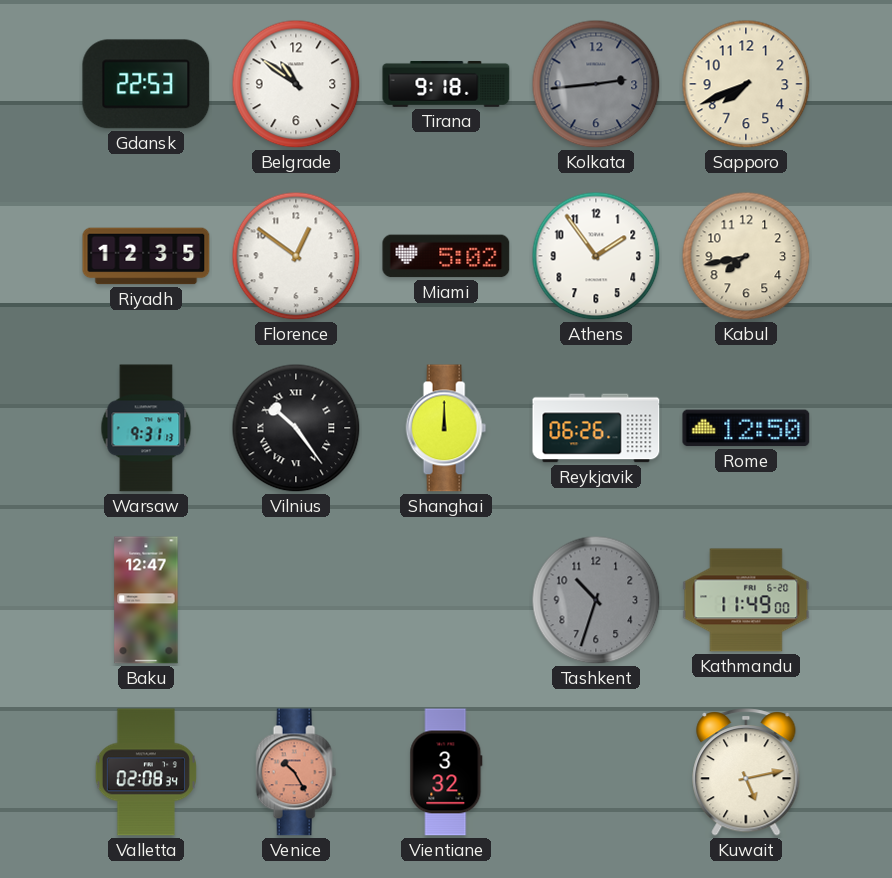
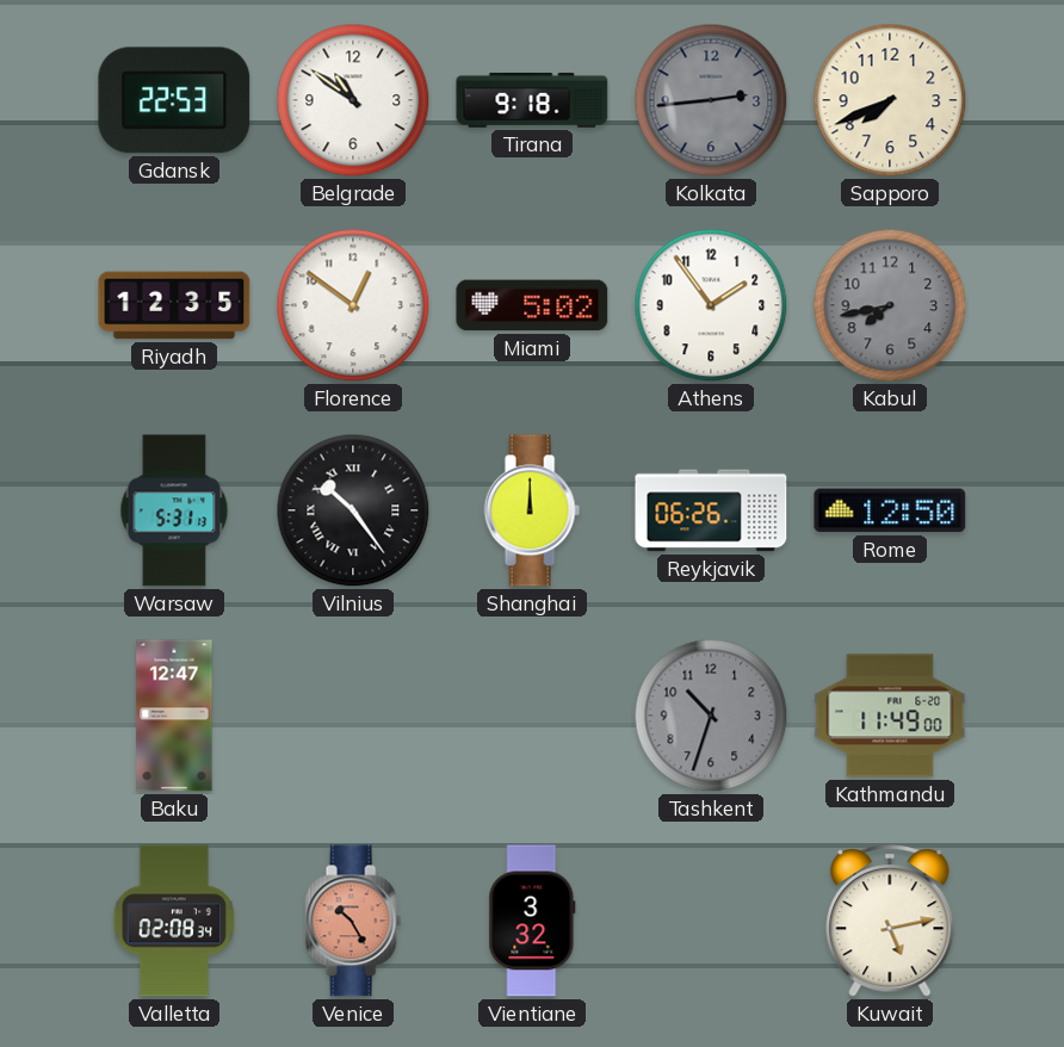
Kabul dial: cream -> grey (890, 305)
Warsaw: 9:31 -> 5:31 (174, 510)
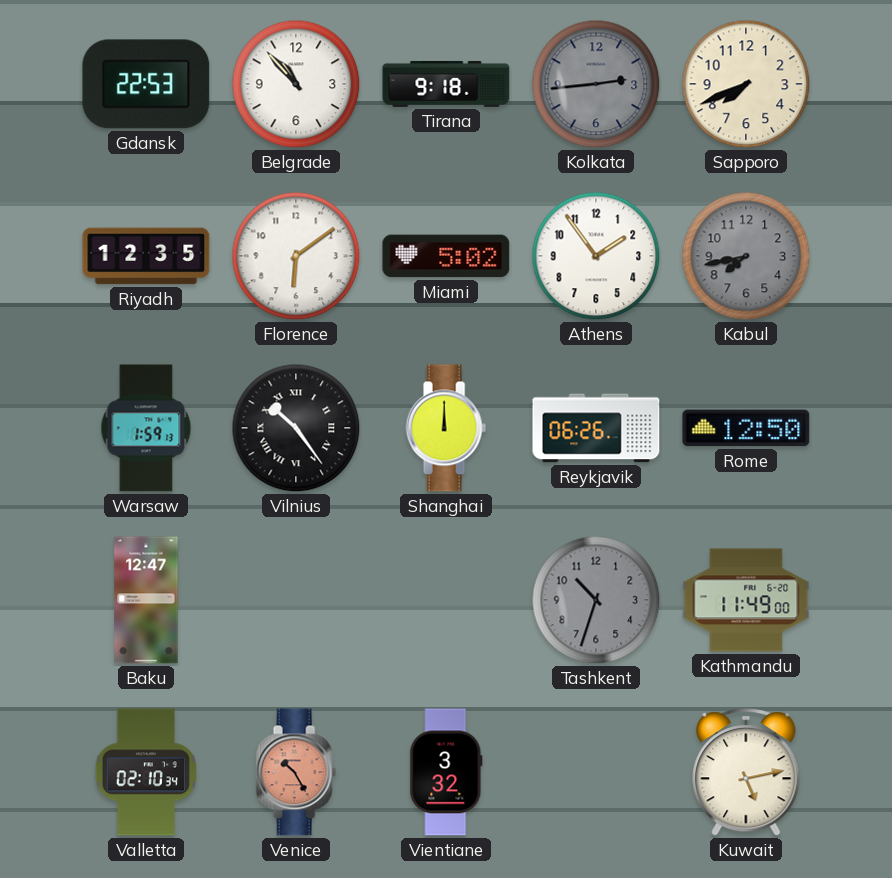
Belgrade: 10:51 -> 10:53 (296, 84)
Florence: 12:51 -> 6:09 (296, 256)
Warsaw: 5:31 -> 1:59 (146, 428)
Valletta: 02:08 -> 02:10 (146, 772)
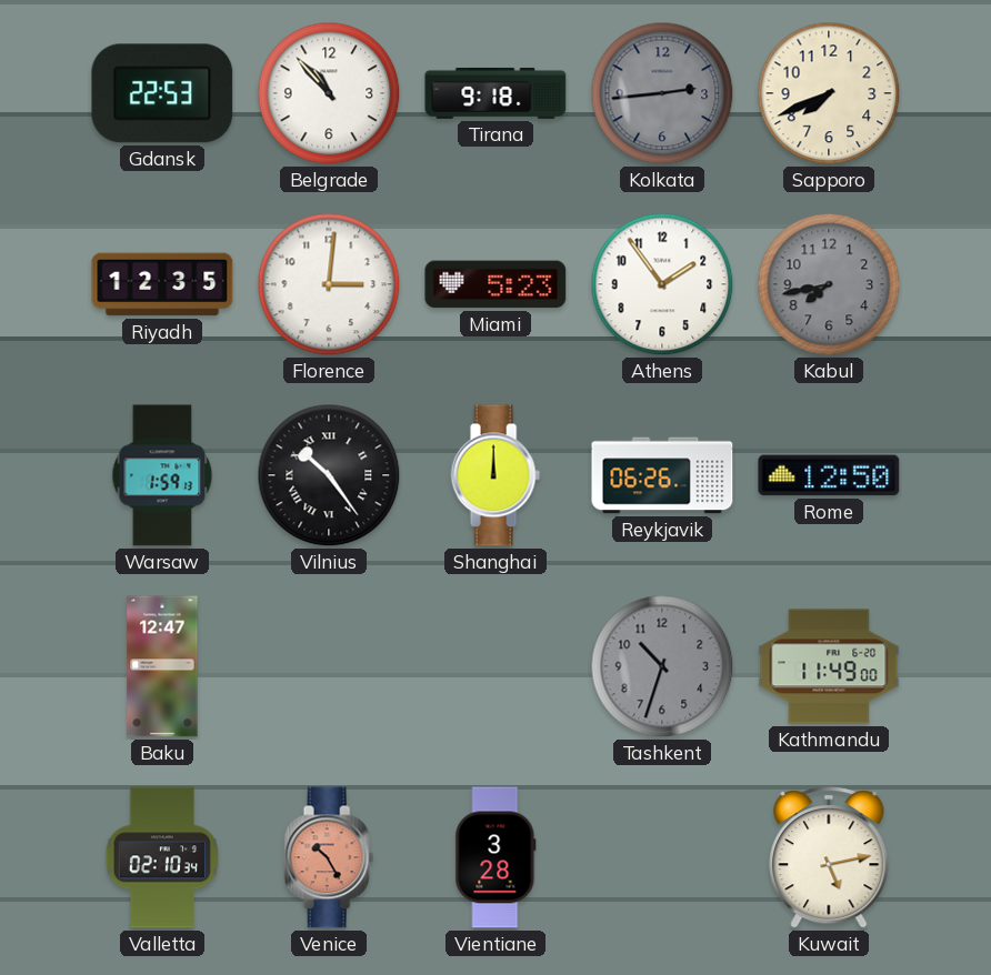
Florence: 6:09 -> 3:01 (329, 284)
Miami: 5:02 -> 5:23 (495, 284)
Vientiane: 3:32 -> 3:28 (495, 857)
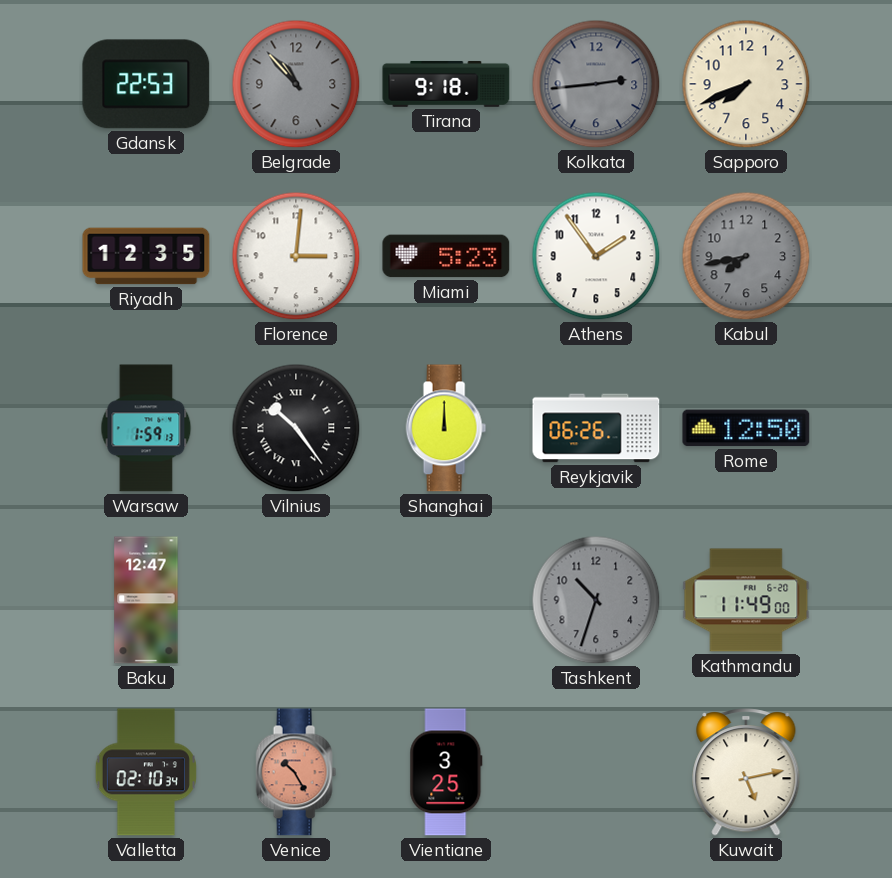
Belgrade dial: white -> grey (296, 84)
Vientiane: 3:28 -> 3:25 (446, 772)
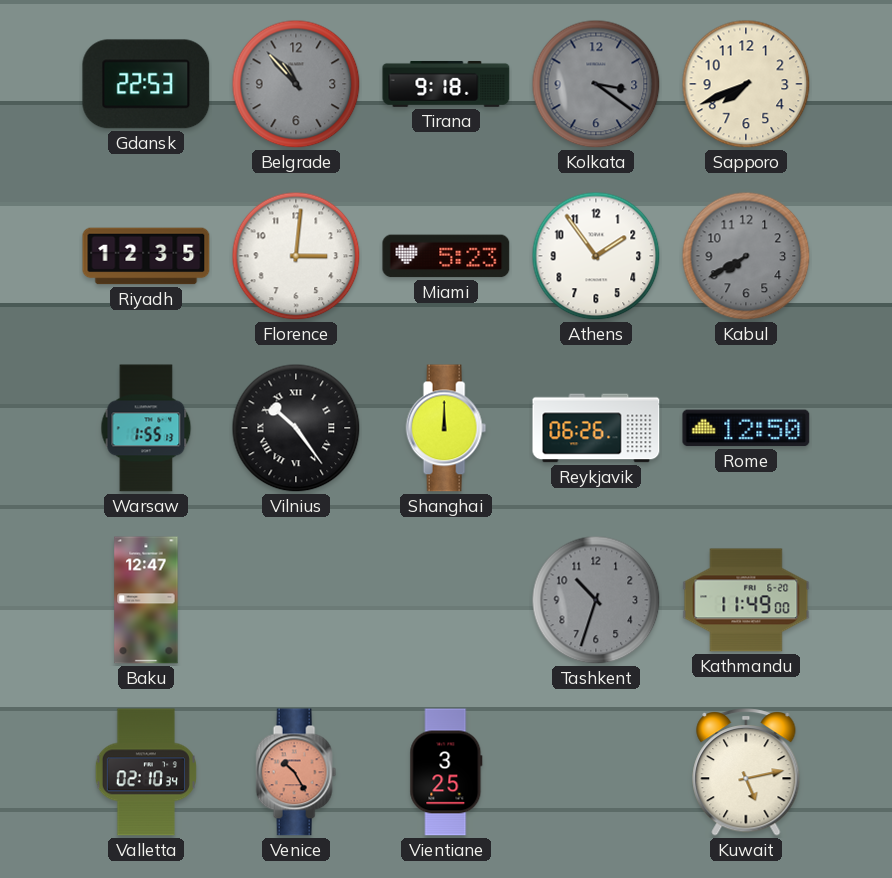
Kolkata: 2:44 -> 3:21 (596, 84)
Kabul: 7:43 -> 7:40 (746, 256)
Warsaw: 1:59 -> 1:55 (146, 428)
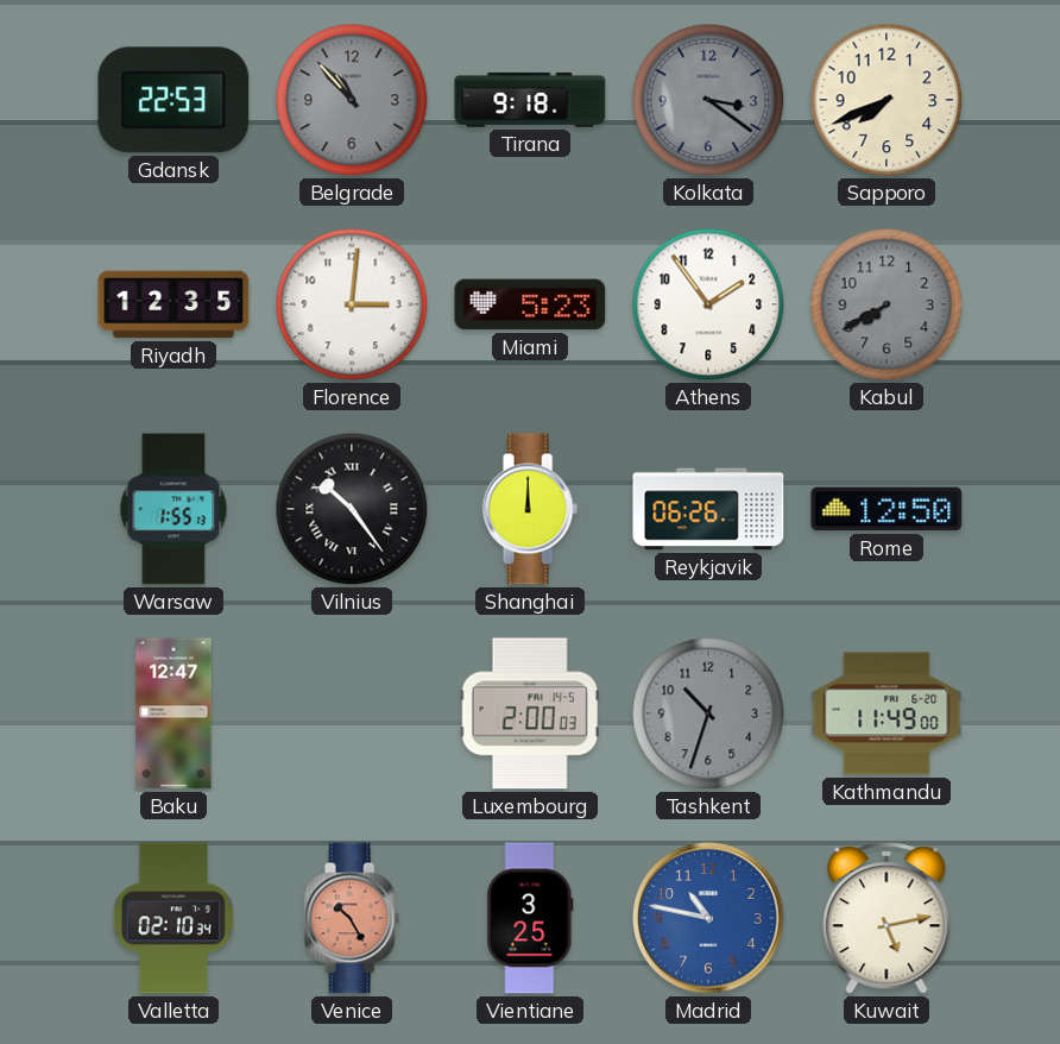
Luxembourg: none -> 2:00 (530, 713)
Madrid: none -> 10:47 (708, 918)
